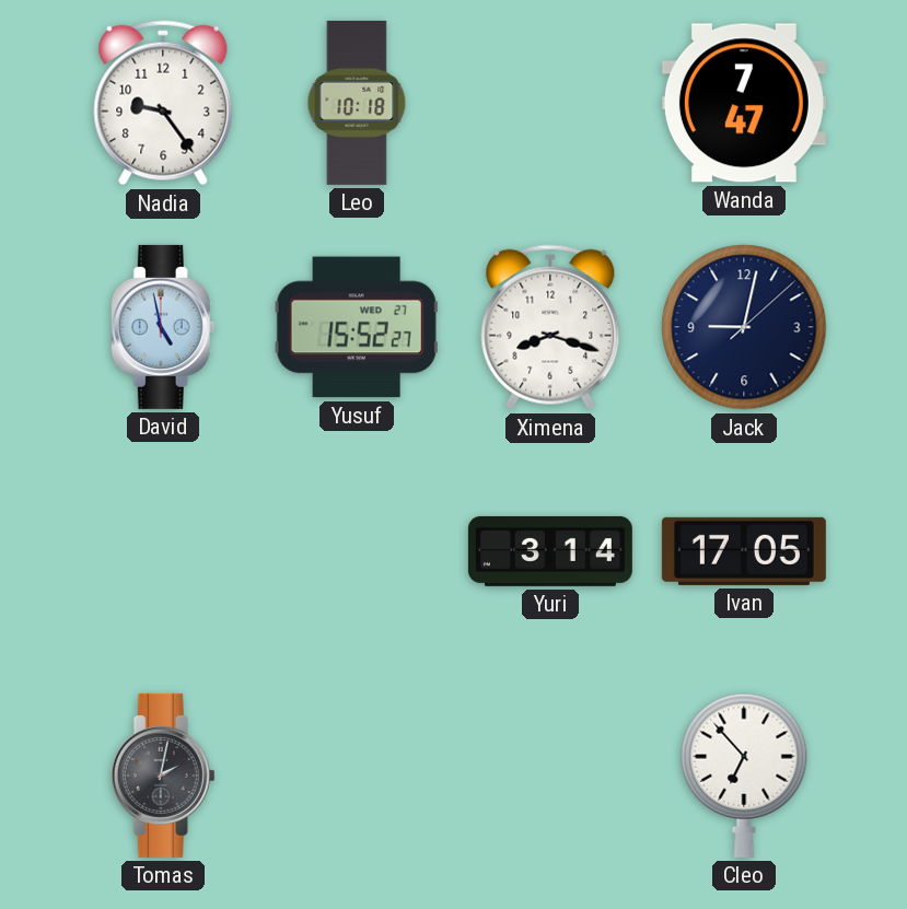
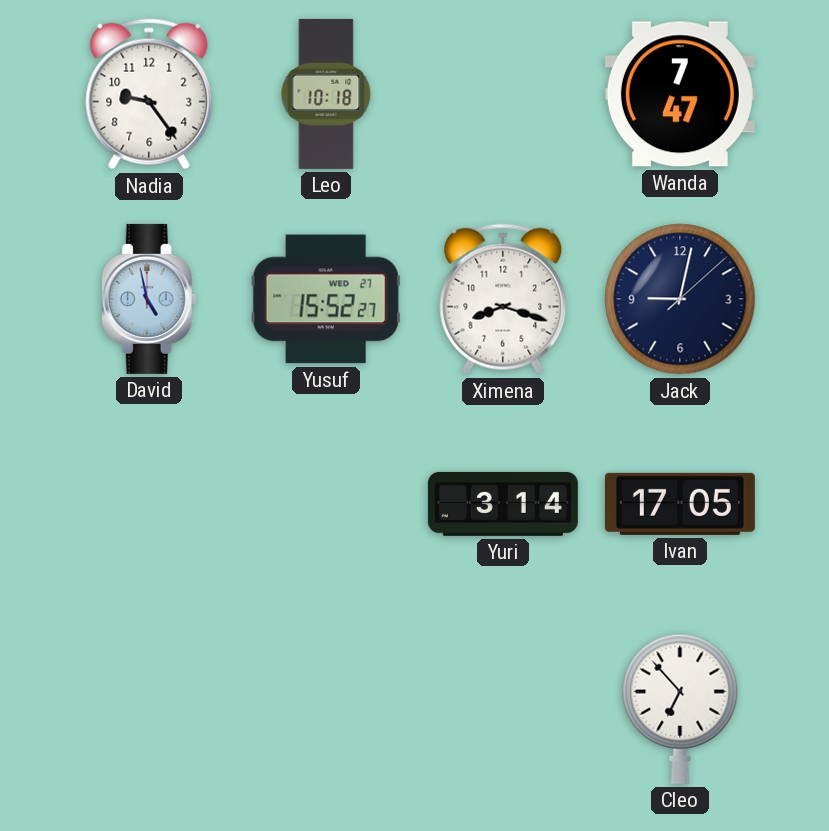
Tomas: 2:02 -> none (163, 776)
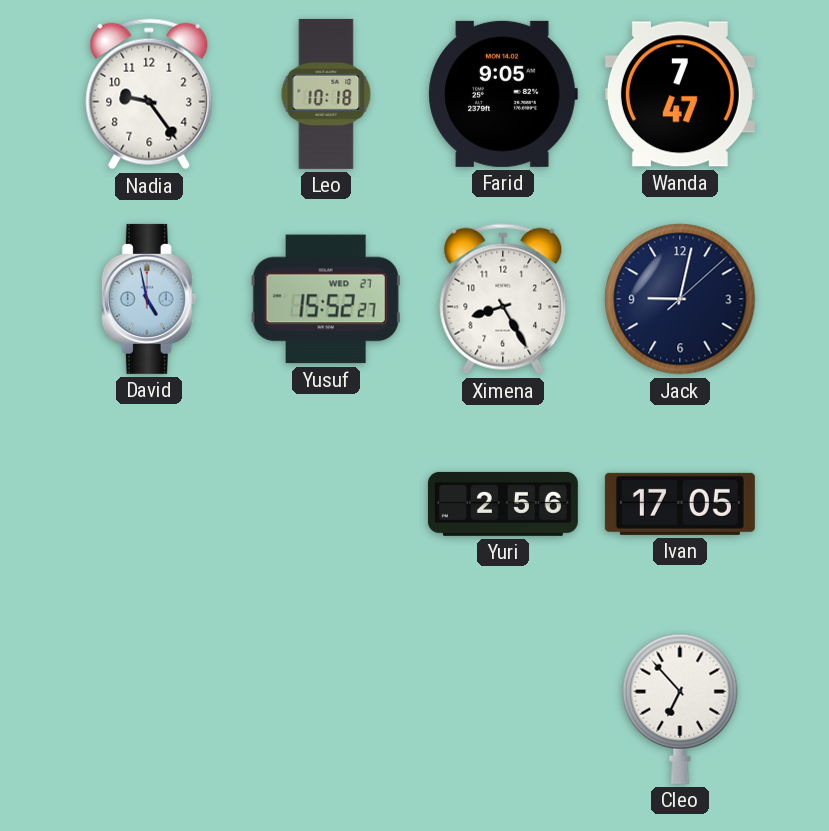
Farid: none -> 9:05 (503, 94)
Ximena: 8:18 -> 8:25 (503, 299)
Yuri: 3:14 -> 2:56 (503, 504)
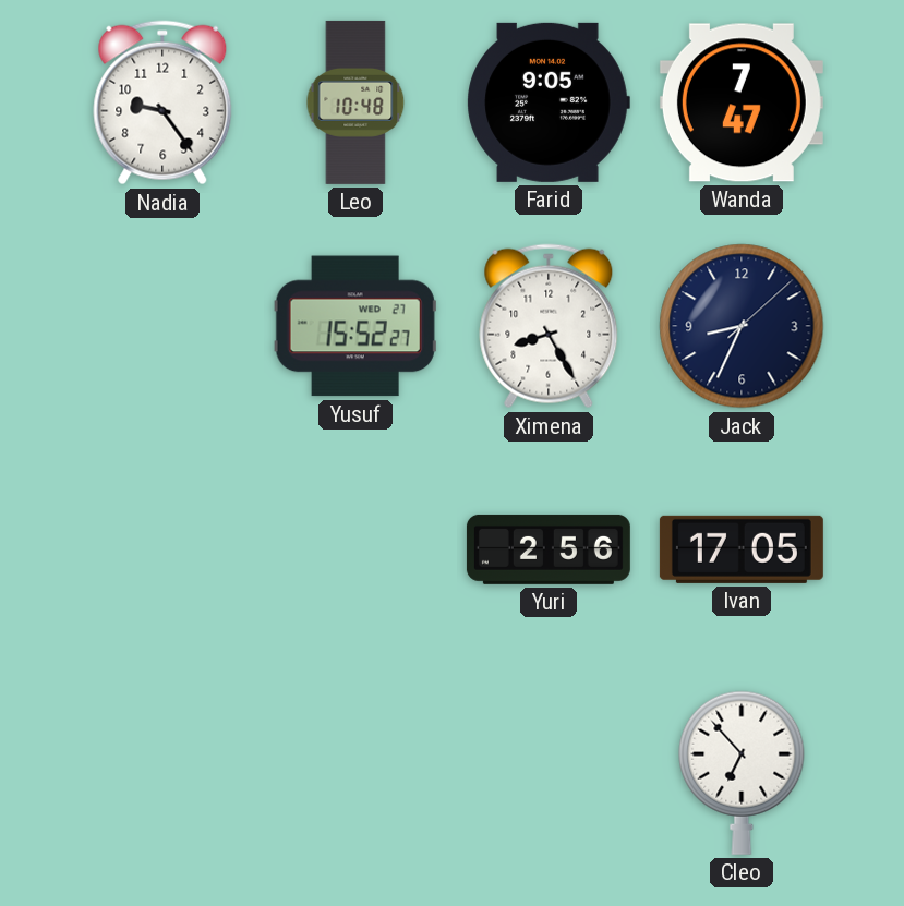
Leo: 10:18 -> 10:48 (355, 102)
David: 4:58 -> none (149, 299)
Jack: 9:02 -> 8:34 (742, 326)
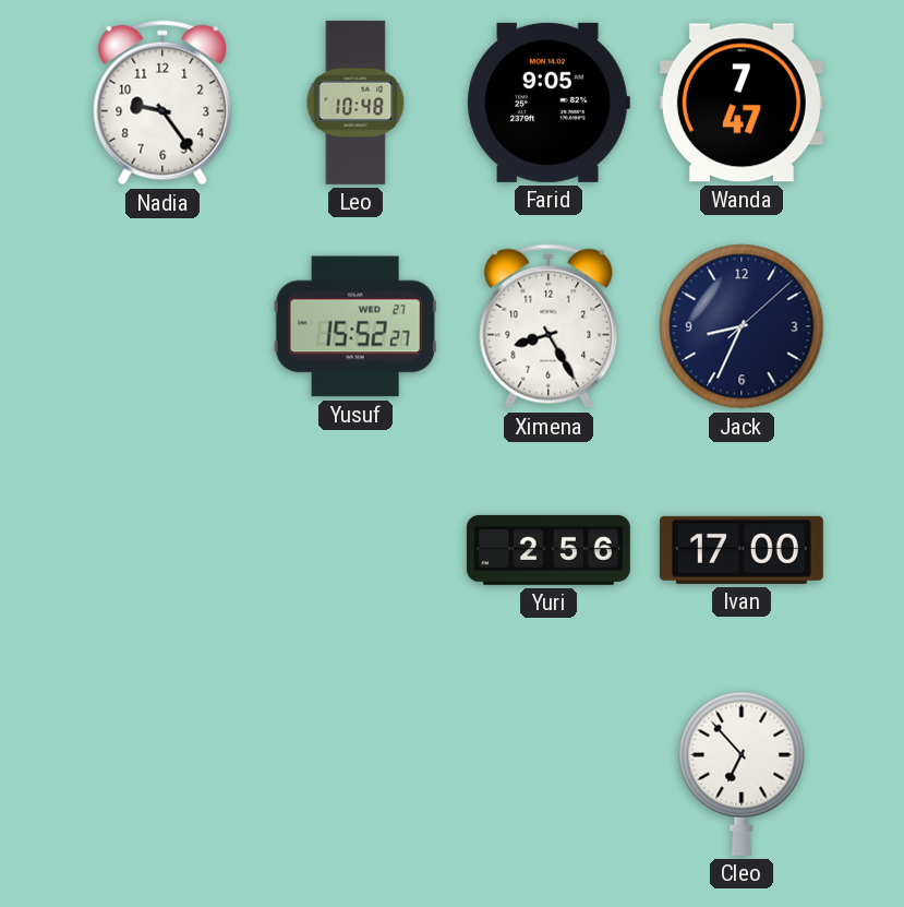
Ivan: 17:05 -> 17:00 (742, 550)
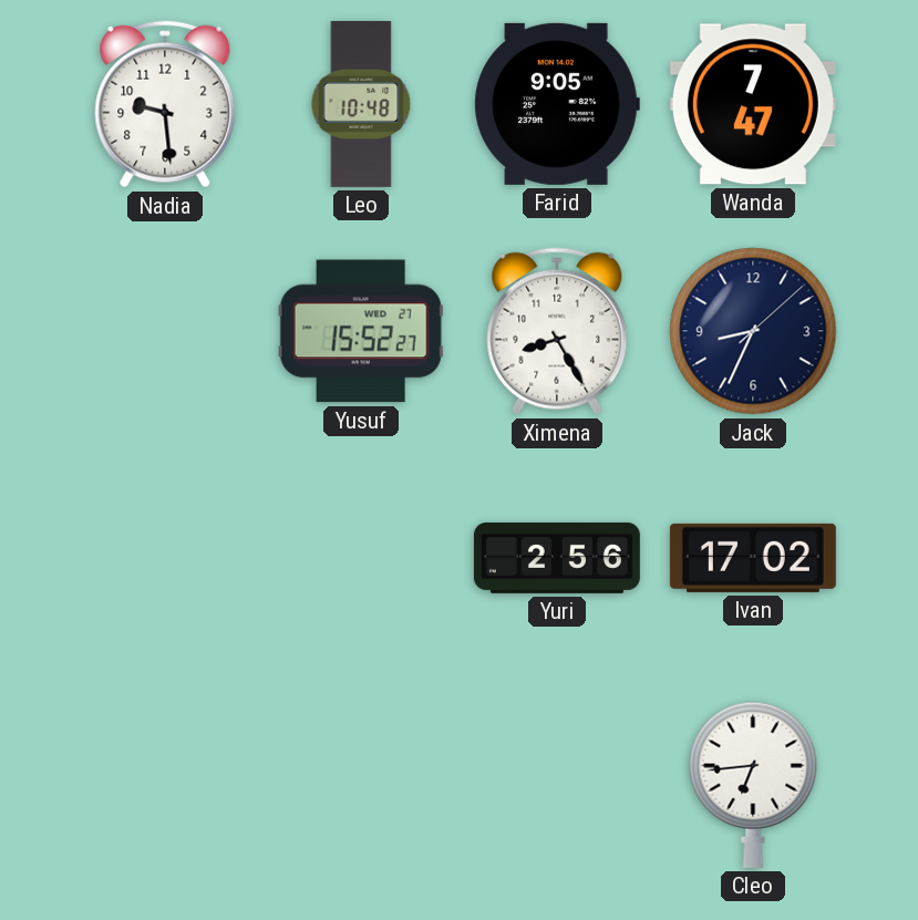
Nadia: 9:24 -> 9:29 (165, 104)
Ivan: 17:00 -> 17:02 (753, 558)
Cleo: 6:53 -> 6:44 (753, 785)
